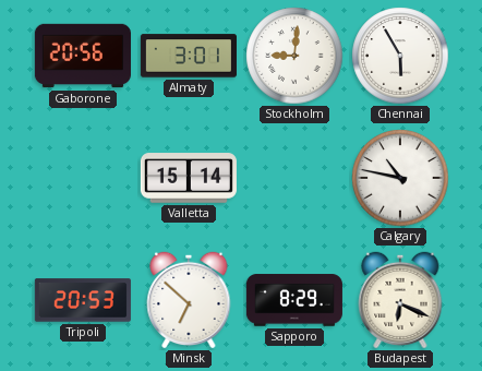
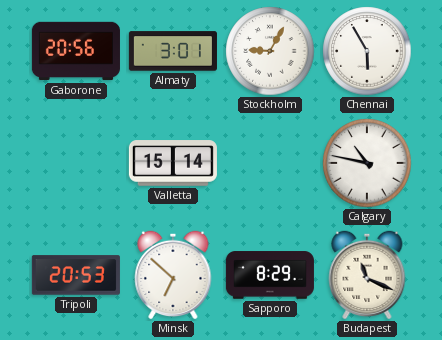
Stockholm: 9:01 -> 9:05 (270, 51)
Budapest: 6:19 -> 11:19 (367, 275)
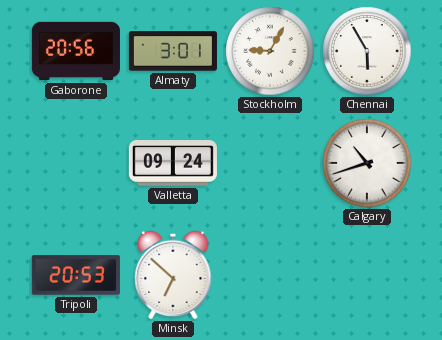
Valletta: 15:14 -> 09:24 (173, 163)
Calgary: 10:47 -> 10:42 (367, 163)
Sapporo: 8:29 -> none (270, 275)
Budapest: 11:19 -> none (367, 275)
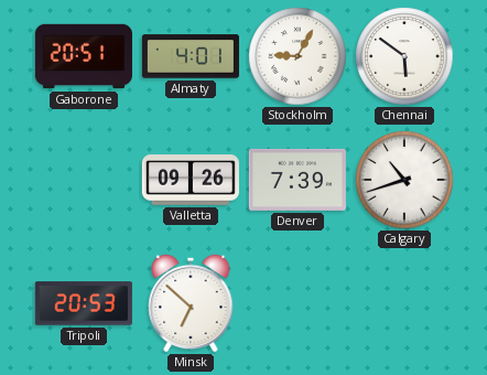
Gaborone: 20:56 -> 20:51 (84, 56)
Almaty: 3:01 -> 4:01 (191, 56)
Chennai: 5:55 -> 5:51 (404, 56)
Valletta: 09:24 -> 09:26 (191, 180)
Denver: none -> 7:39 (297, 180)
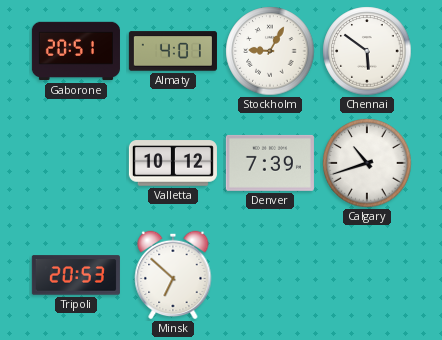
Valletta: 09:26 -> 10:12 (173, 163)
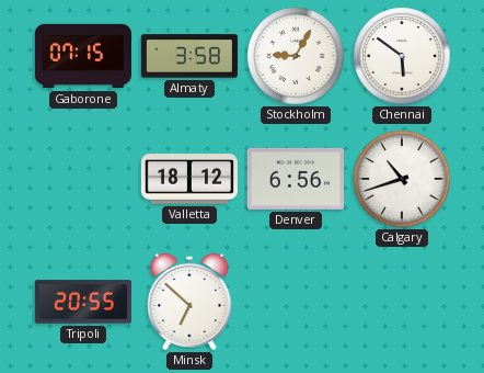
Gaborone: 20:51 -> 07:15 (83, 56)
Almaty: 4:01 -> 3:58 (189, 56)
Valletta: 10:12 -> 18:12 (189, 179)
Denver: 7:39 -> 6:56 (296, 179)
Tripoli: 20:53 -> 20:55 (83, 302)
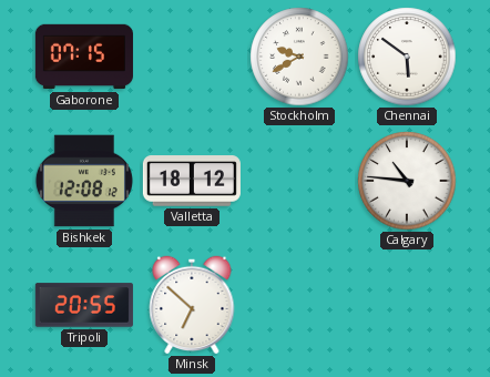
Almaty: 3:58 -> none (189, 56)
Stockholm: 9:05 -> 9:40 (299, 57)
Bishkek: none -> 12:08 (84, 181)
Denver: 6:56 -> none (296, 179)
Calgary: 10:42 -> 10:46 (407, 181)
